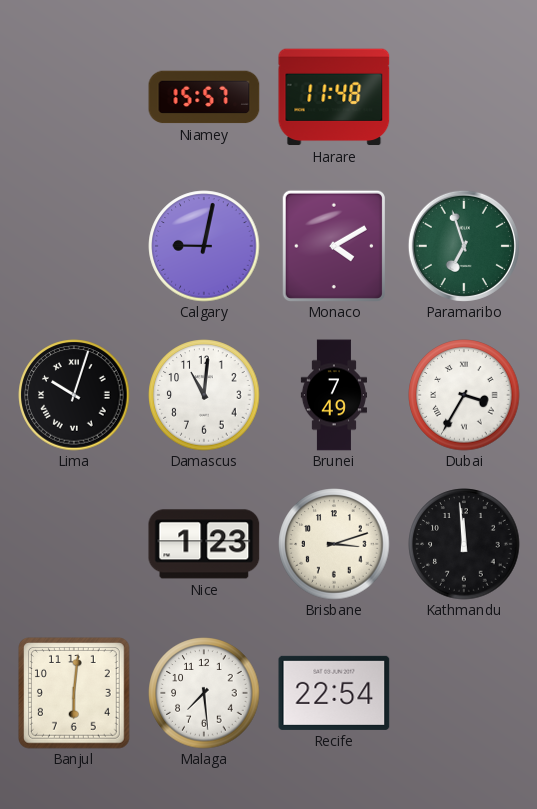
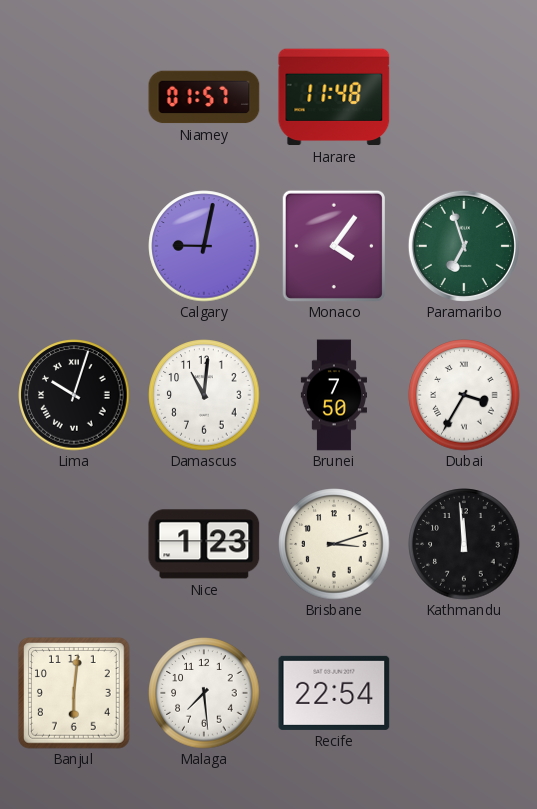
Niamey: 15:57 -> 01:57 (204, 97)
Monaco: 4:10 -> 4:06 (334, 246)
Brunei: 7:49 -> 7:50 (334, 395)
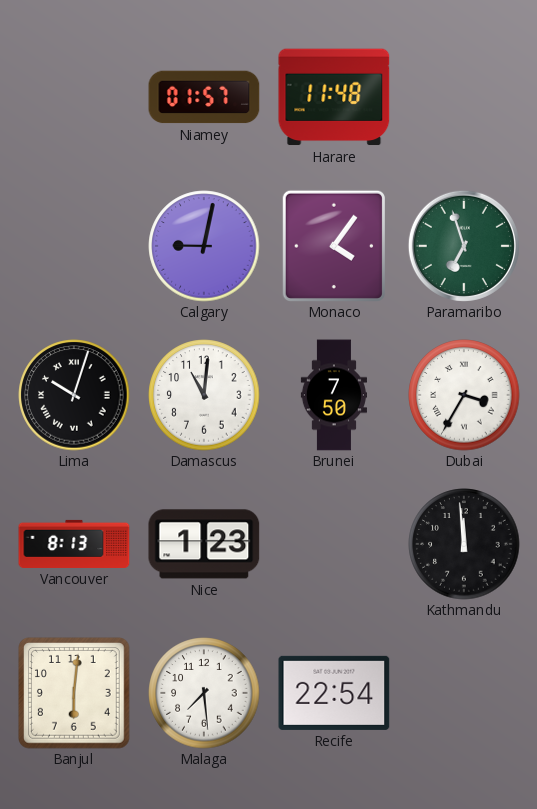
Vancouver: none -> 8:13 (74, 544)
Brisbane: 3:12 -> none (334, 544)
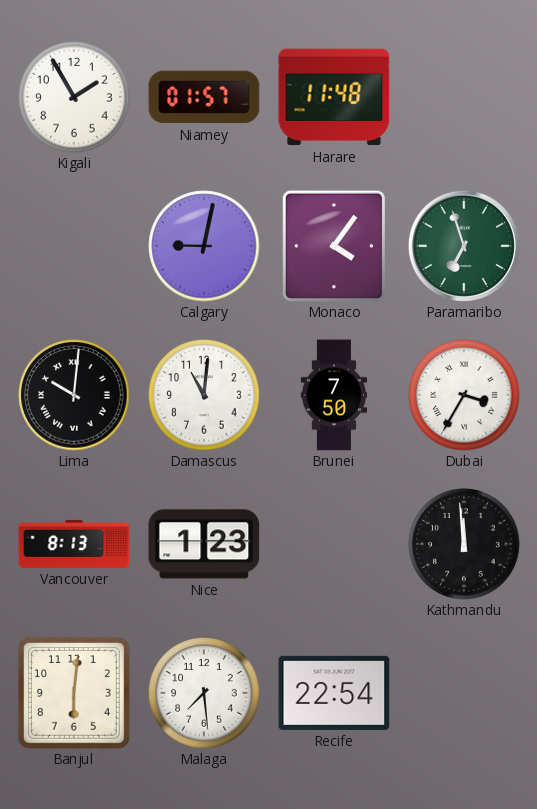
Kigali: none -> 1:55 (74, 97)
Lima: 10:03 -> 10:01 (74, 395)
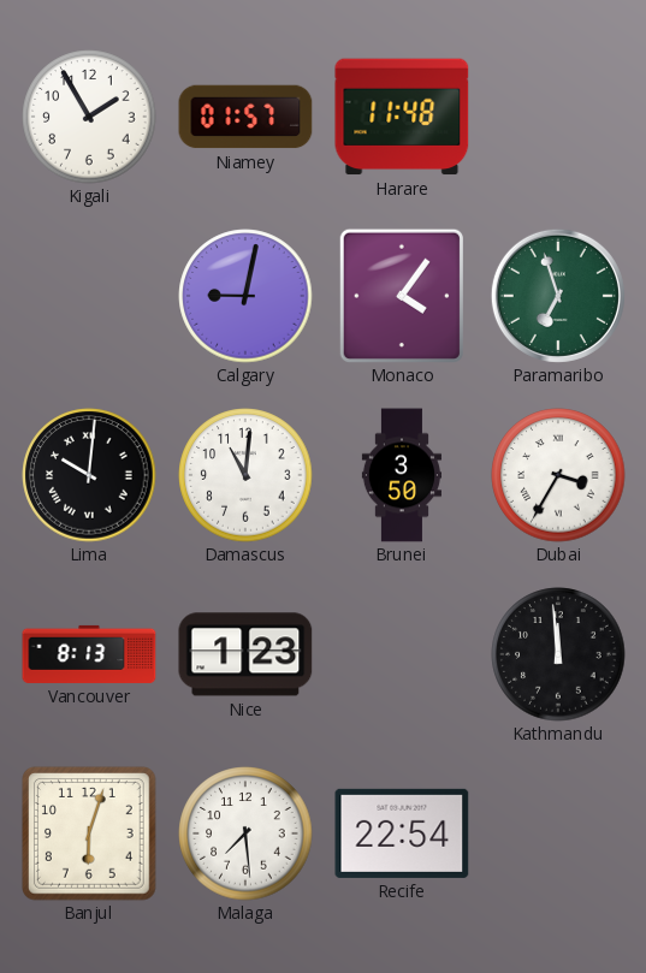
Brunei: 7:50 -> 3:50 (402, 475)
Banjul: 6:01 -> 6:03 (90, 835)
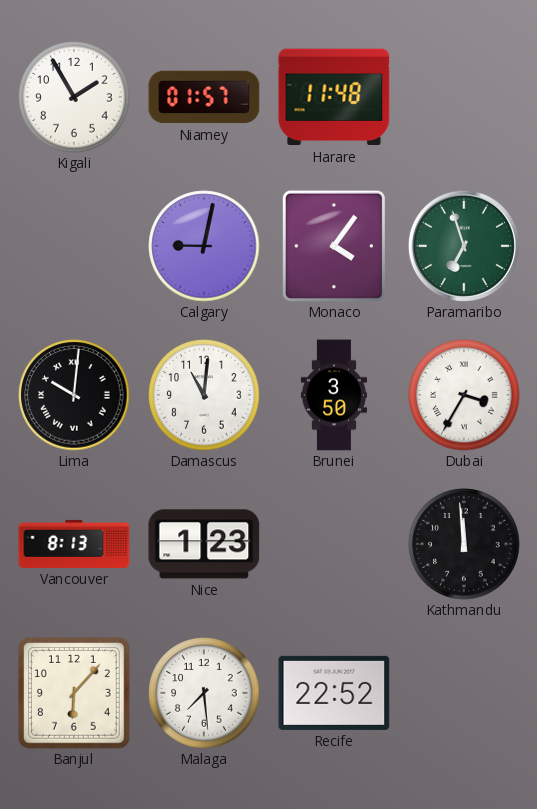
Banjul: 6:03 -> 6:07 (75, 694)
Recife: 22:54 -> 22:52 (334, 693)
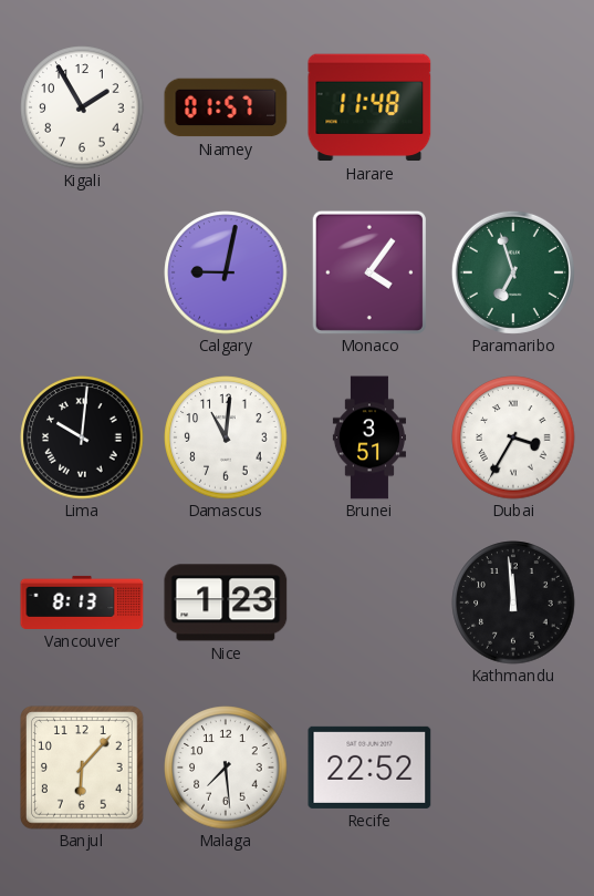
Brunei: 3:50 -> 3:51 (369, 437)
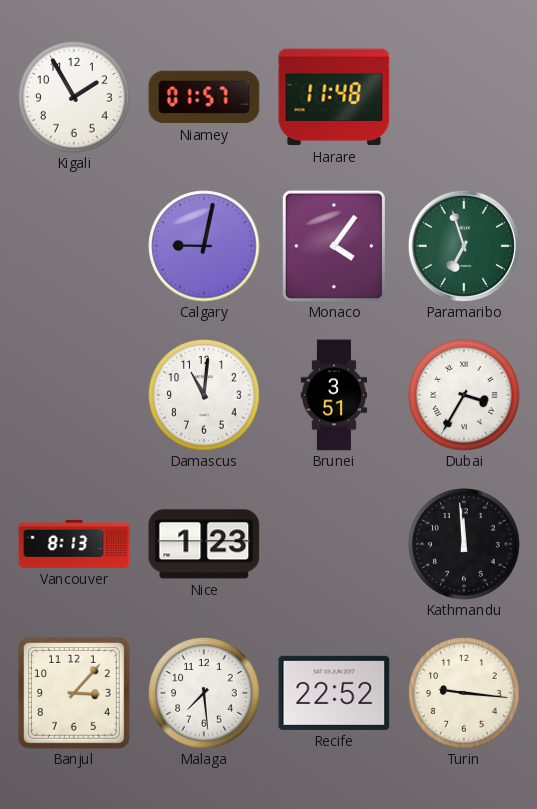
Lima: 10:01 -> none (82, 437)
Banjul: 6:07 -> 3:07 (75, 694)
Turin: none -> 9:16 (464, 693)
